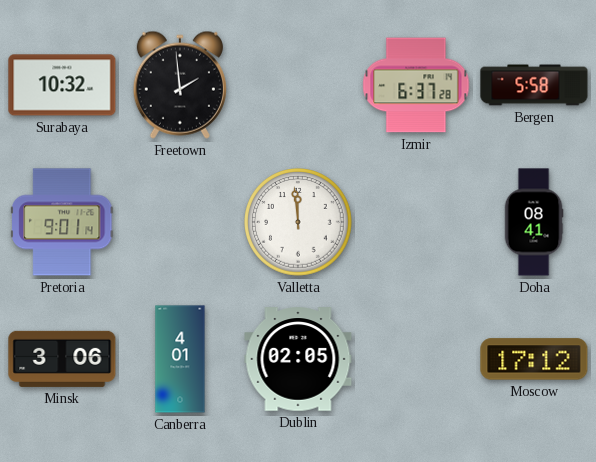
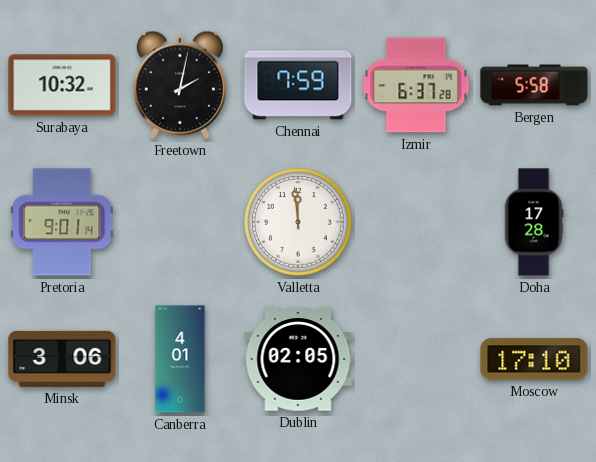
Freetown: 1:59 -> 2:02 (180, 85)
Chennai: none -> 7:59 (298, 85)
Doha: 08:41 -> 17:28 (534, 222)
Moscow: 17:12 -> 17:10 (534, 359)
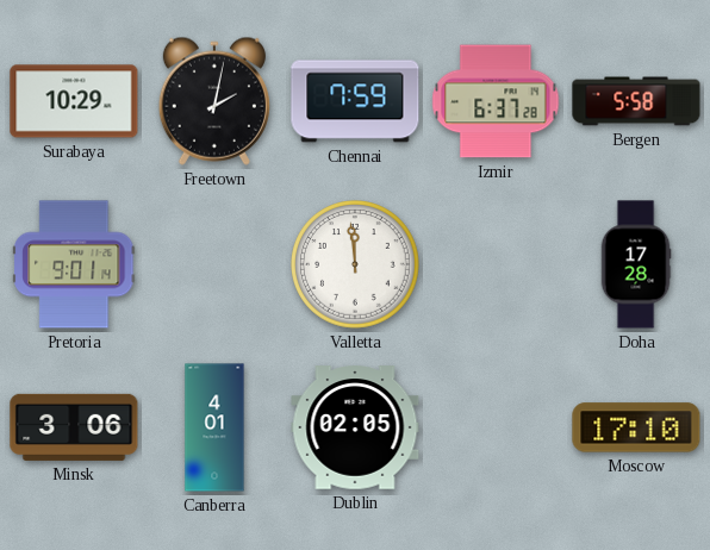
Surabaya: 10:32 -> 10:29 (74, 101)
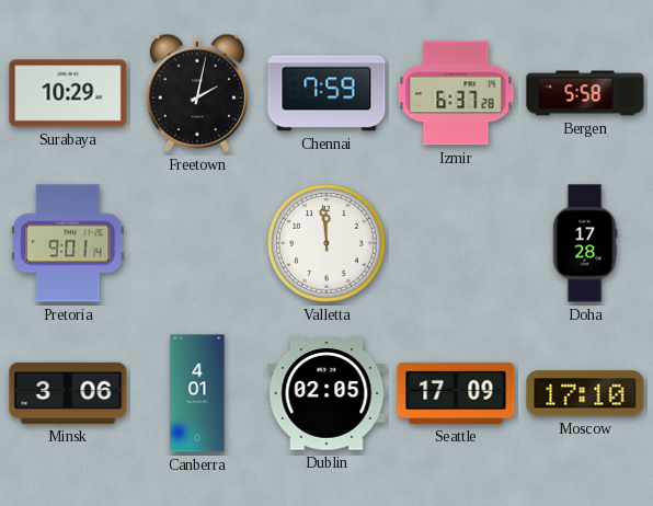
Seattle: none -> 17:09 (456, 393)
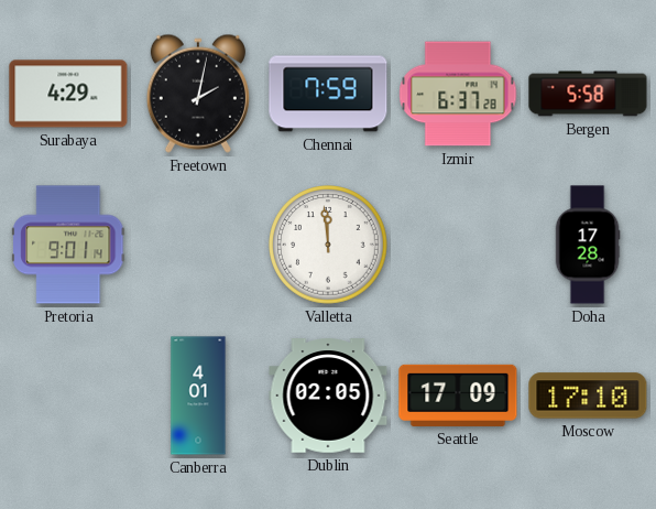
Surabaya: 10:29 -> 4:29 (68, 94)
Minsk: 3:06 -> none (68, 393)
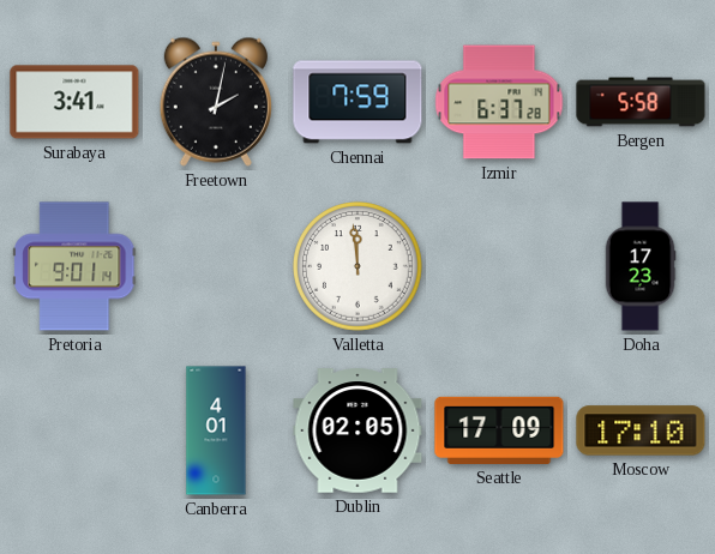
Surabaya: 4:29 -> 3:41 (74, 102)
Doha: 17:28 -> 17:23 (641, 266)
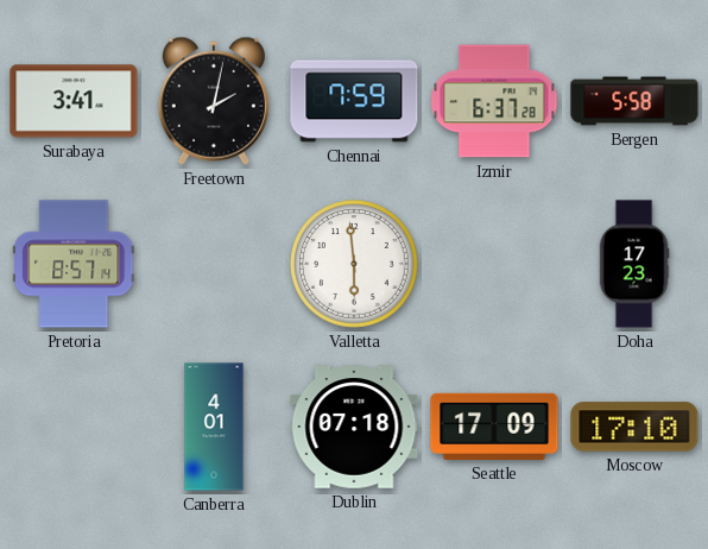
Pretoria: 9:01 -> 8:57 (74, 264)
Valletta: 11:59 -> 5:59 (355, 265)
Dublin: 02:05 -> 07:18 (354, 427)
